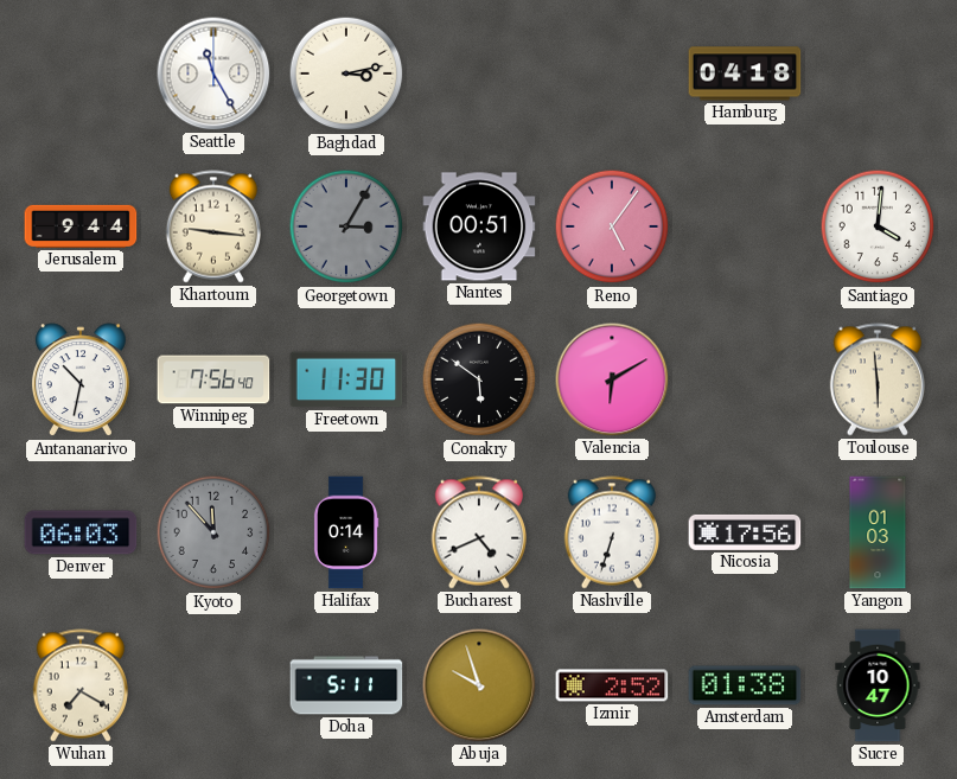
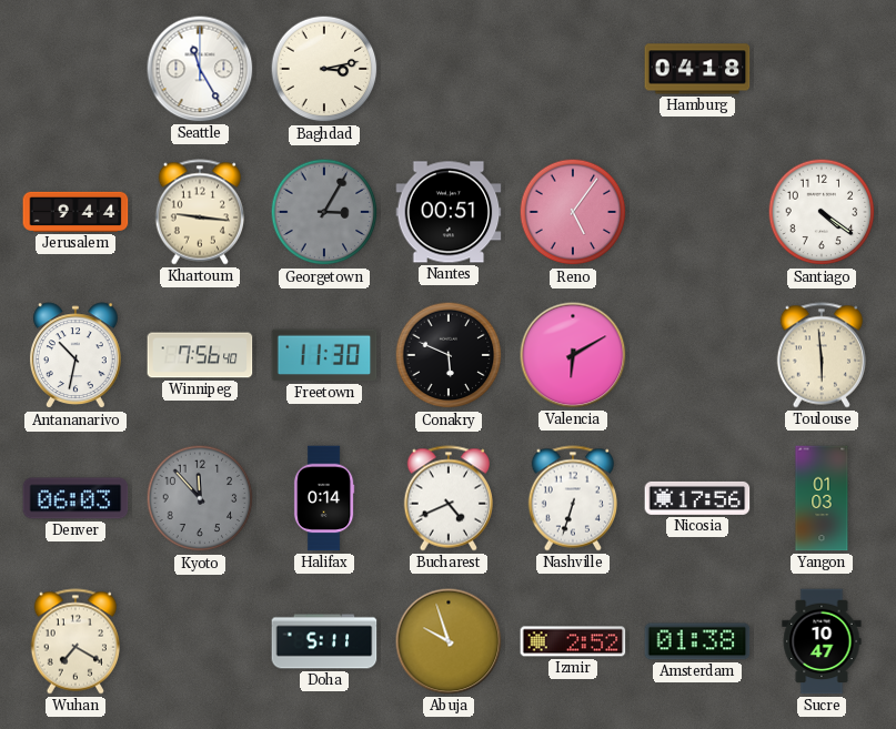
Santiago: 4:01 -> 4:21 (822, 212)
Conakry: 5:51 -> 5:49 (449, 355)
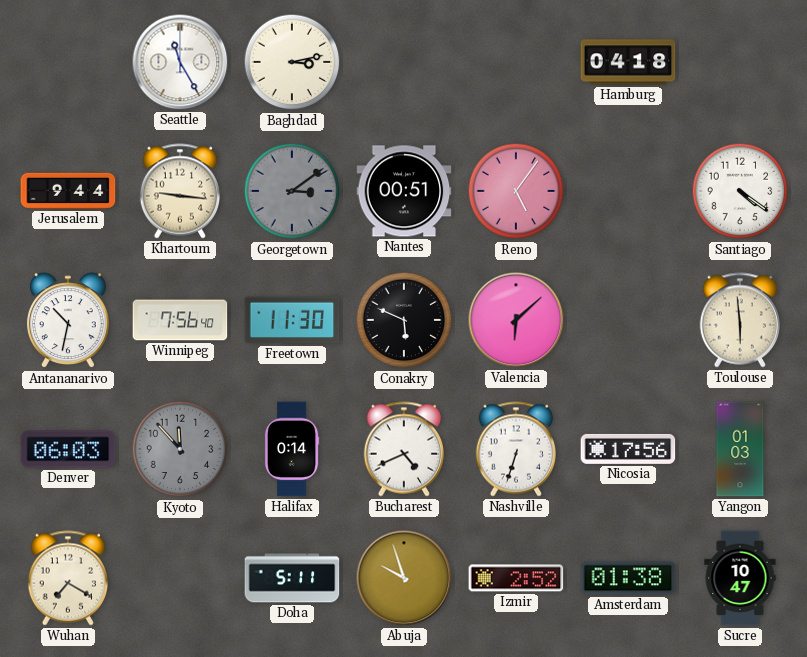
Georgetown: 3:05 -> 3:09 (292, 191)
Valencia: 6:10 -> 6:08 (516, 320)
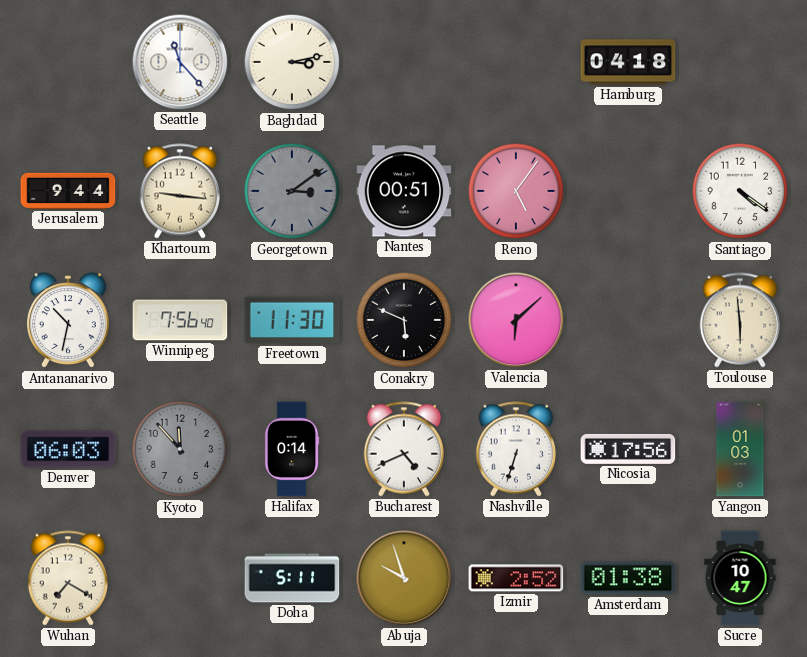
Seattle: 11:25 -> 11:23 (180, 62)
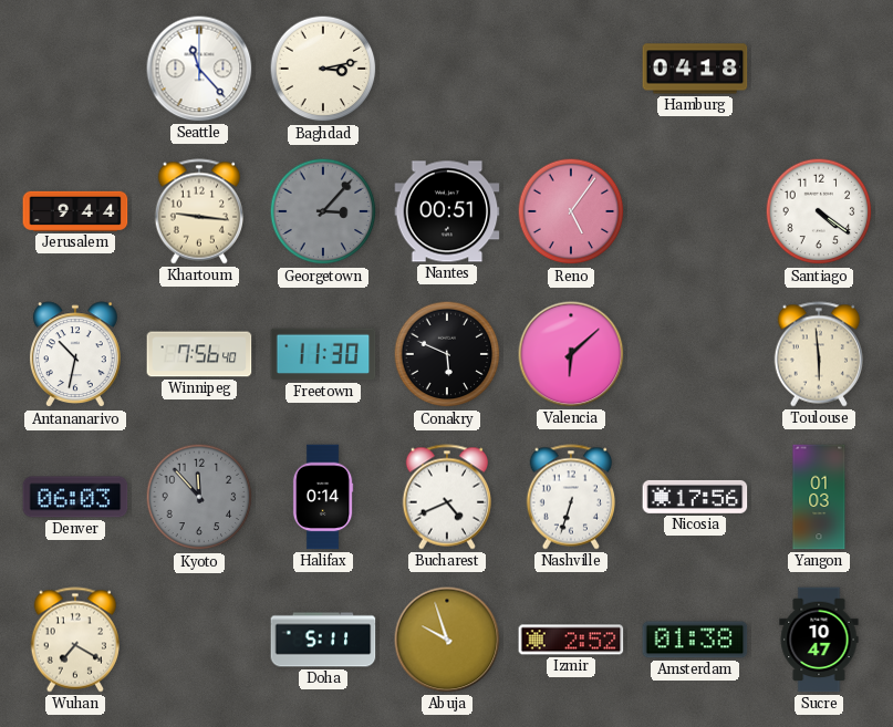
Georgetown: 3:09 -> 3:07 (323, 211)
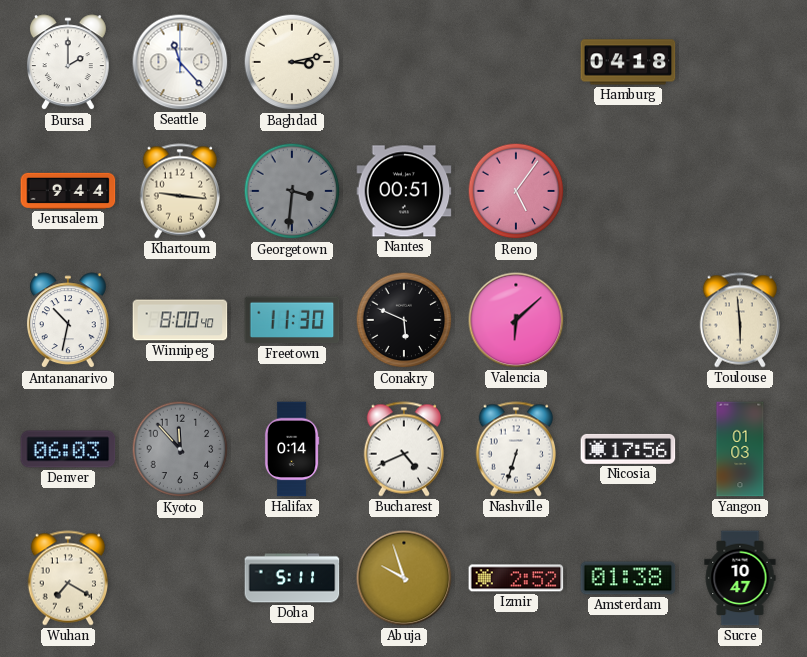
Bursa: none -> 2:00 (68, 63)
Georgetown: 3:07 -> 3:31 (292, 191)
Santiago: 4:21 -> none (819, 211)
Winnipeg: 7:56 -> 8:00 (180, 320)
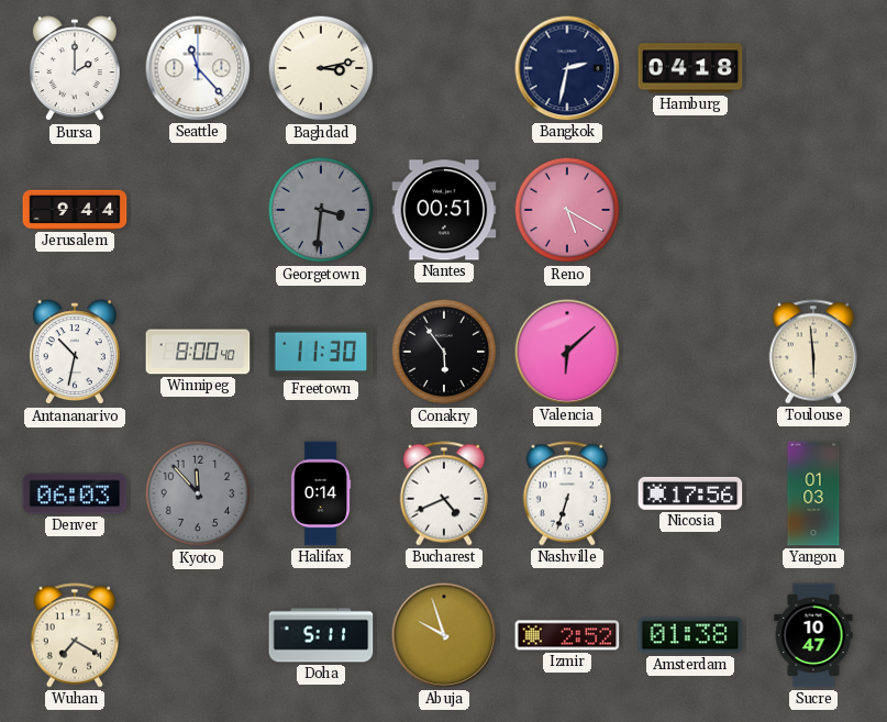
Bangkok: none -> 2:32 (567, 68)
Khartoum: 9:16 -> none (179, 191)
Reno: 5:06 -> 5:20 (567, 210)
Conakry: 5:49 -> 5:54 (444, 352)
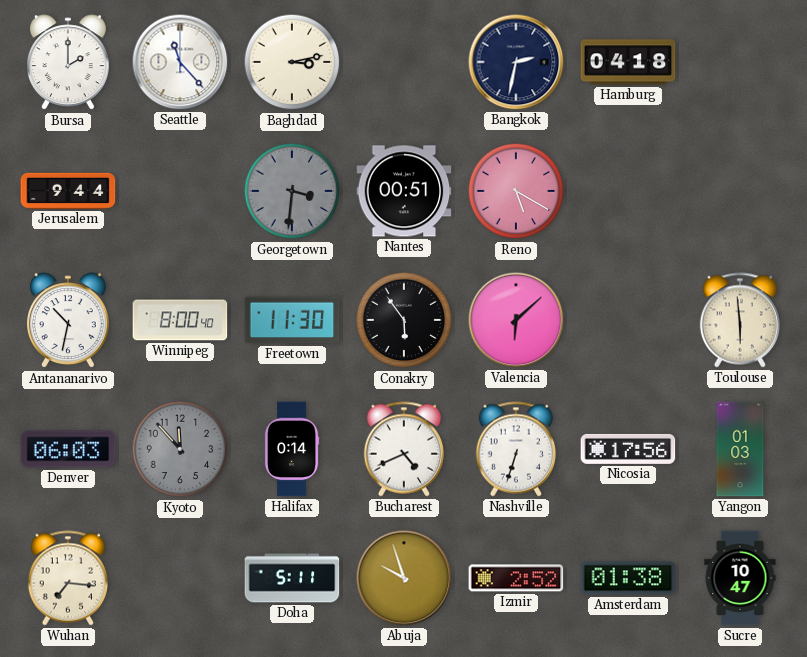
Wuhan: 7:20 -> 7:16 (67, 578)
